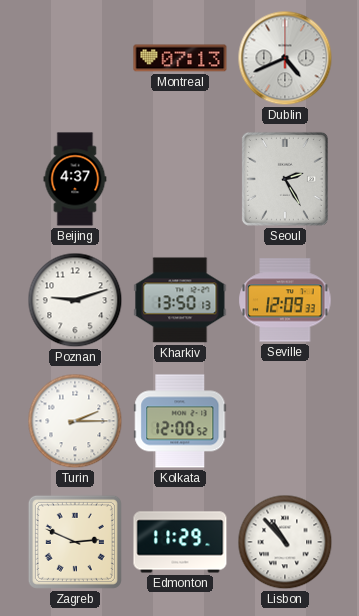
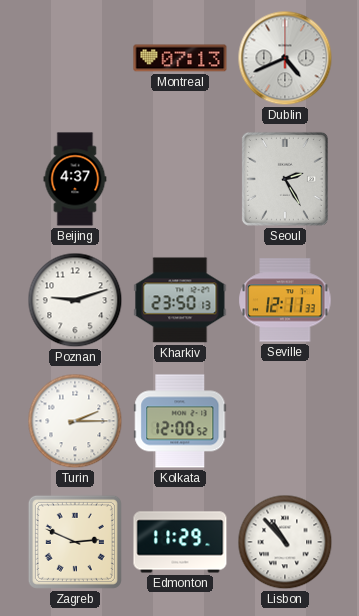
Kharkiv: 13:50 -> 23:50 (180, 300)
Seville: 12:09 -> 12:11 (285, 300)
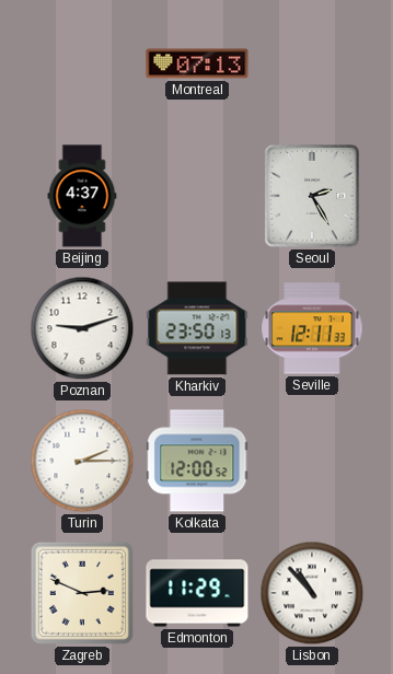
Dublin: 4:41 -> none (285, 58)
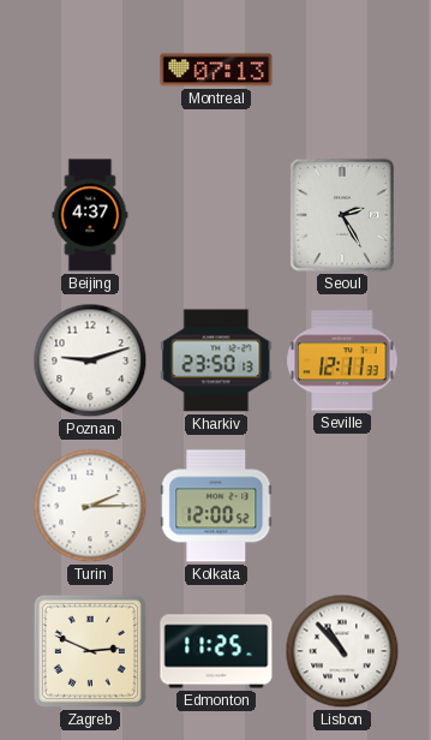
Edmonton: 11:29 -> 11:25 (216, 651)
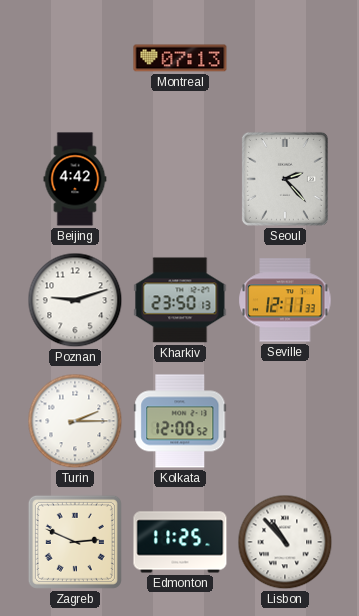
Beijing: 4:37 -> 4:42 (75, 179)
Seoul: 2:25 -> 2:23 (285, 179)
